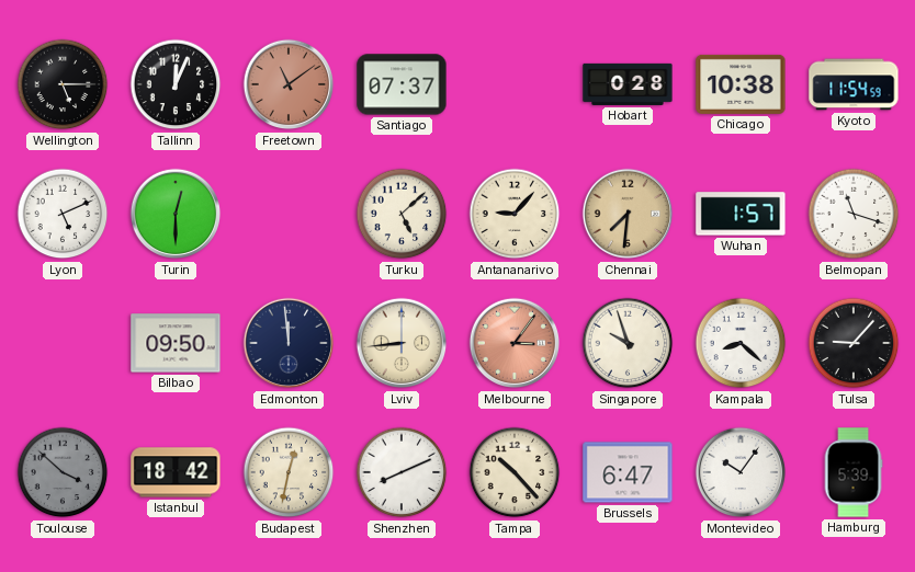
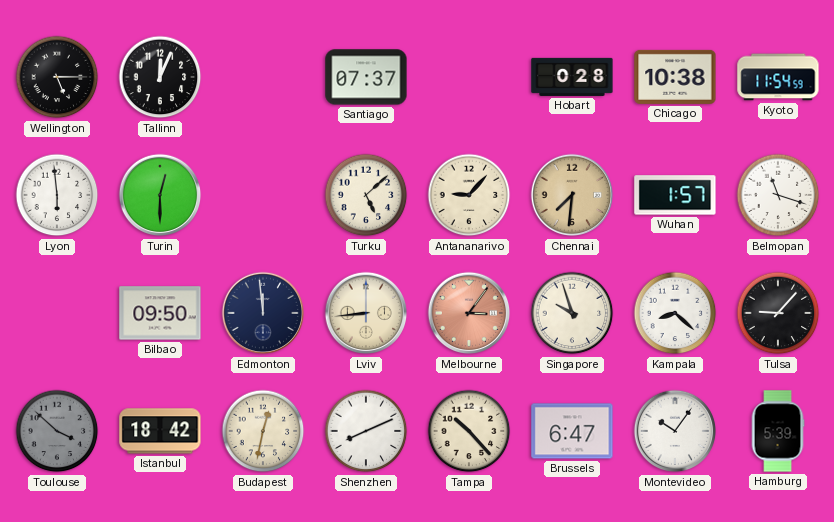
Freetown: 11:09 -> none (289, 84)
Lyon: 5:11 -> 5:59 (57, 195)
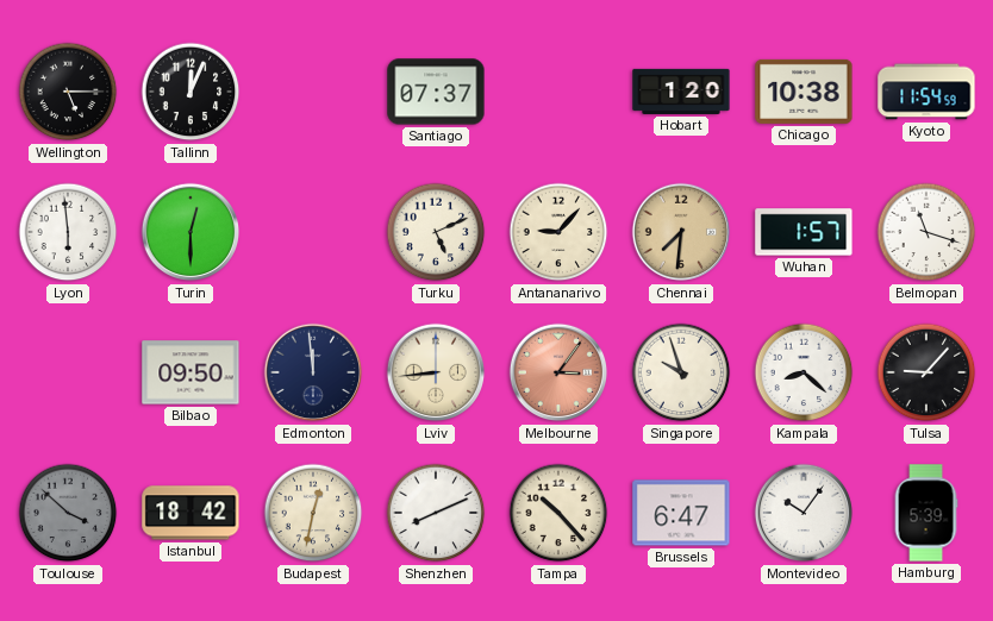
Hobart: 0:28 -> 1:20 (681, 92)
Turku: 5:08 -> 5:11 (436, 232)
